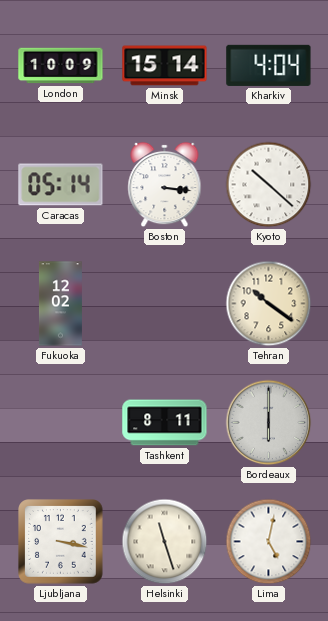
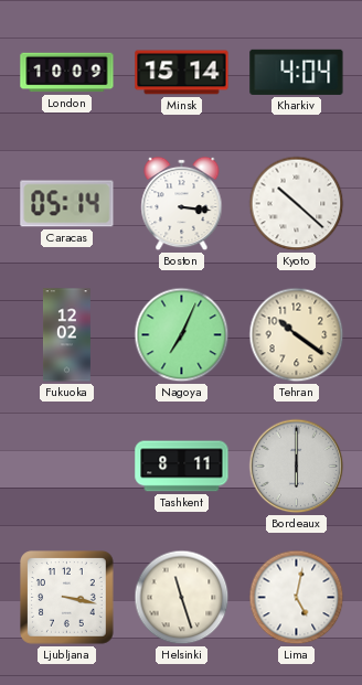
Nagoya: none -> 7:04 (182, 335)
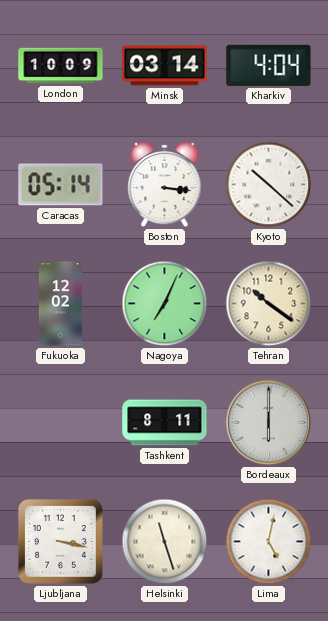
Minsk: 15:14 -> 03:14 (165, 66)
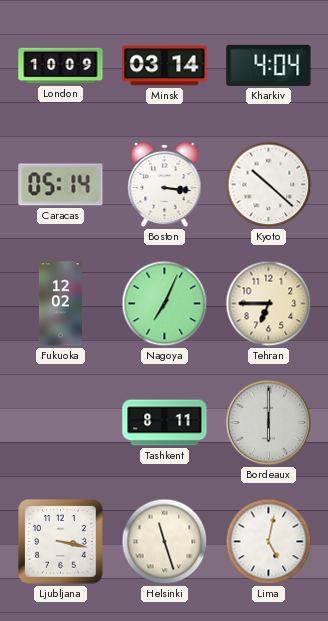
Tehran: 10:21 -> 6:45 (269, 304)
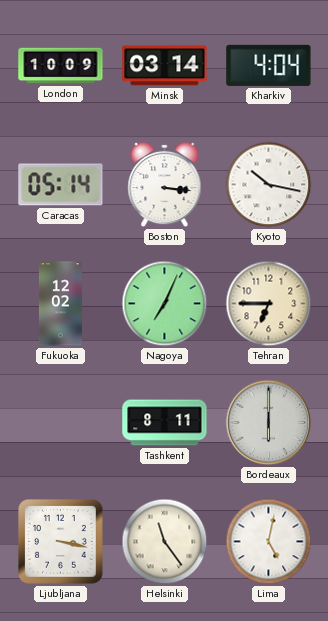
Kyoto: 10:22 -> 10:17 (269, 185)
Helsinki: 11:27 -> 11:24 (165, 542)
